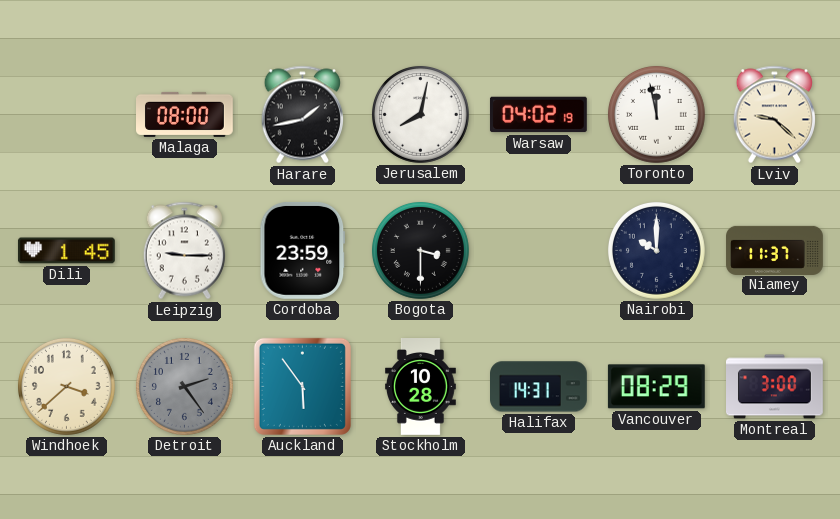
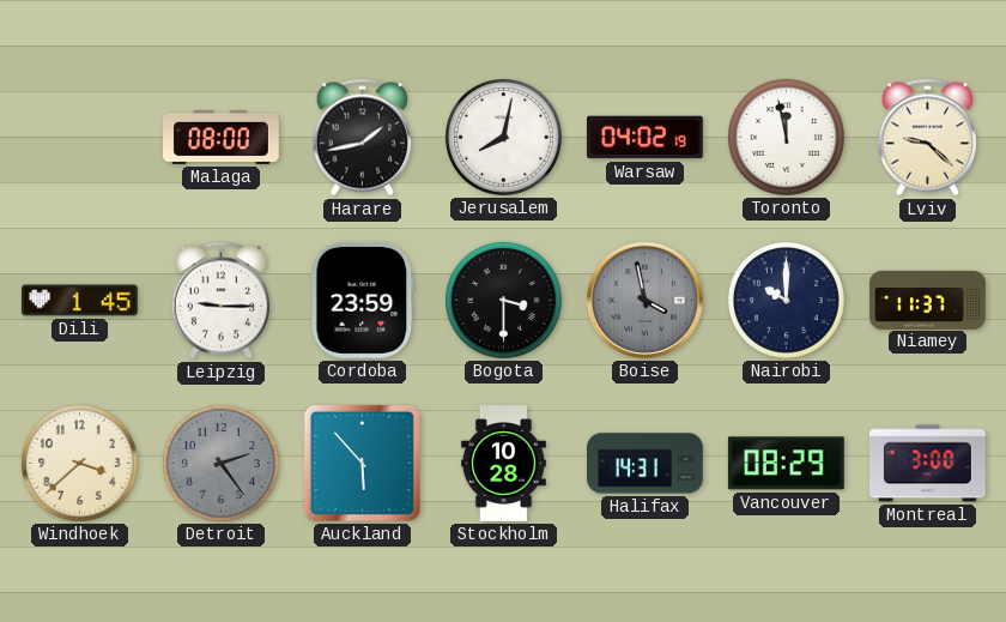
Boise: none -> 3:58 (644, 300)
Auckland: 5:54 -> 5:53 (362, 463)
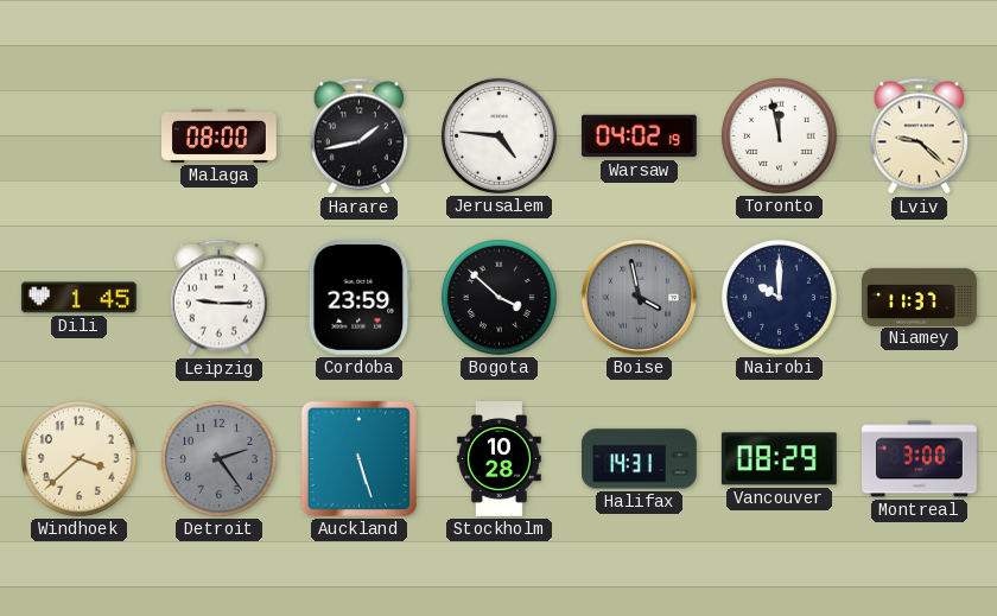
Jerusalem: 8:02 -> 4:46 (498, 135)
Bogota: 3:30 -> 3:52 (498, 297)
Auckland: 5:53 -> 5:27 (358, 458)
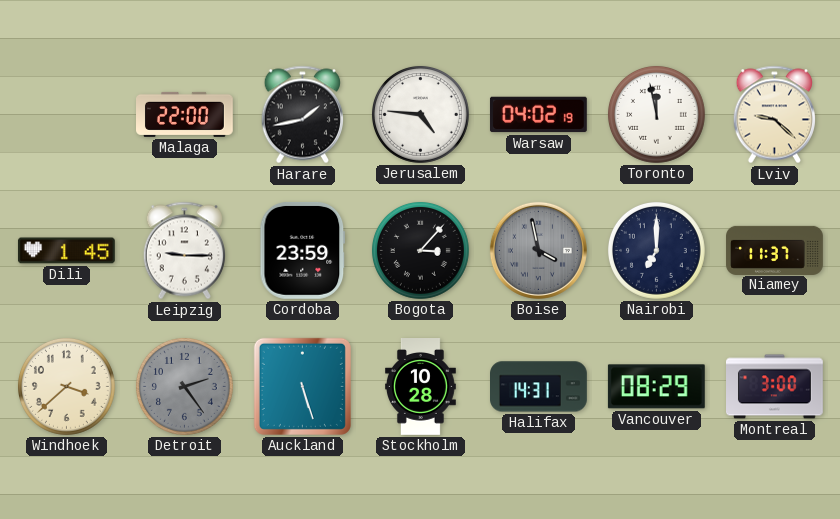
Malaga: 08:00 -> 22:00 (185, 114)
Bogota: 3:52 -> 3:07 (420, 250)
Nairobi: 10:00 -> 7:00 (656, 250)
